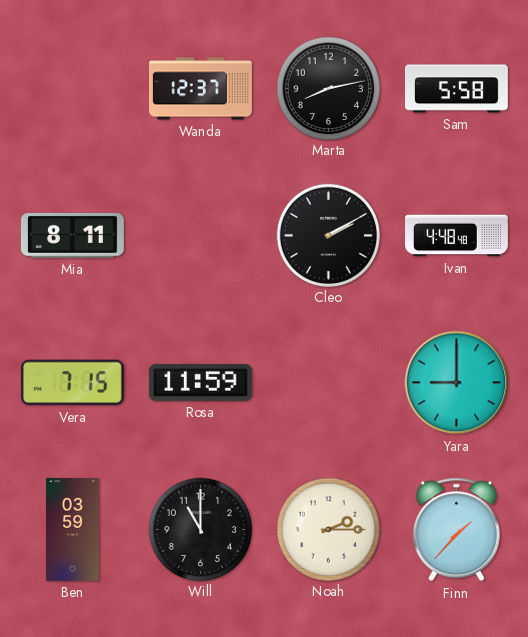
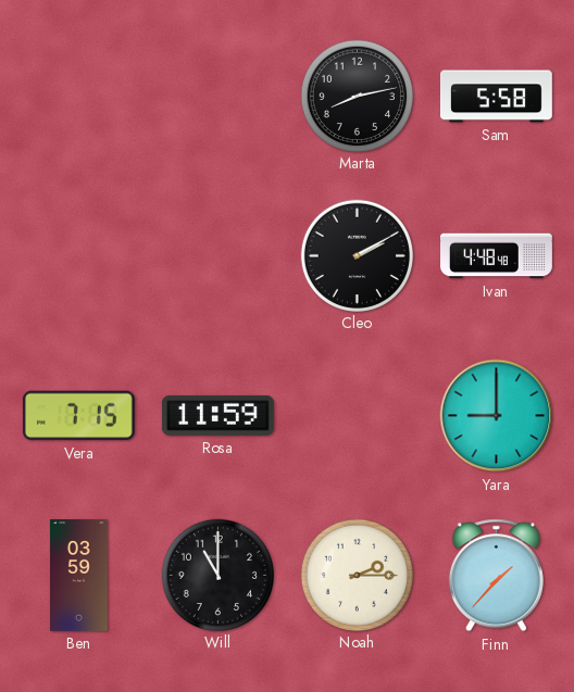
Wanda: 12:37 -> none (201, 89)
Mia: 8:11 -> none (72, 235)
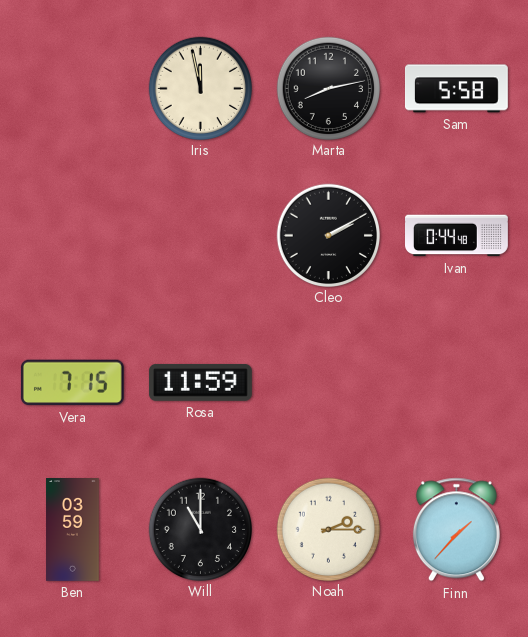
Iris: none -> 11:58 (200, 88)
Ivan: 4:48 -> 0:44 (457, 236)
Yara: 9:00 -> none (497, 416)
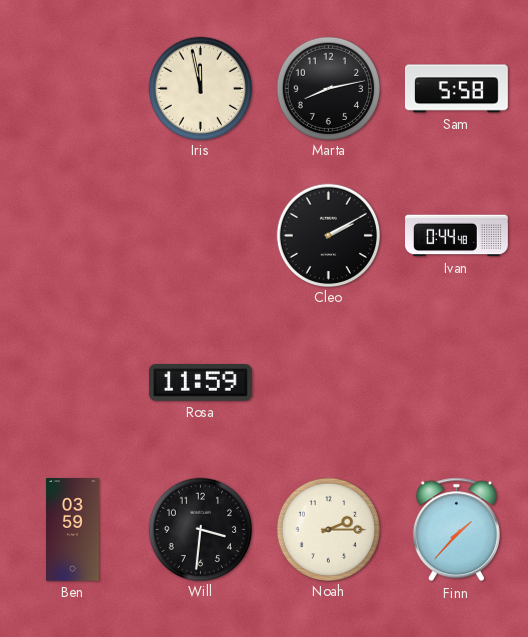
Vera: 7:15 -> none (72, 383)
Will: 11:00 -> 3:31 (200, 529)
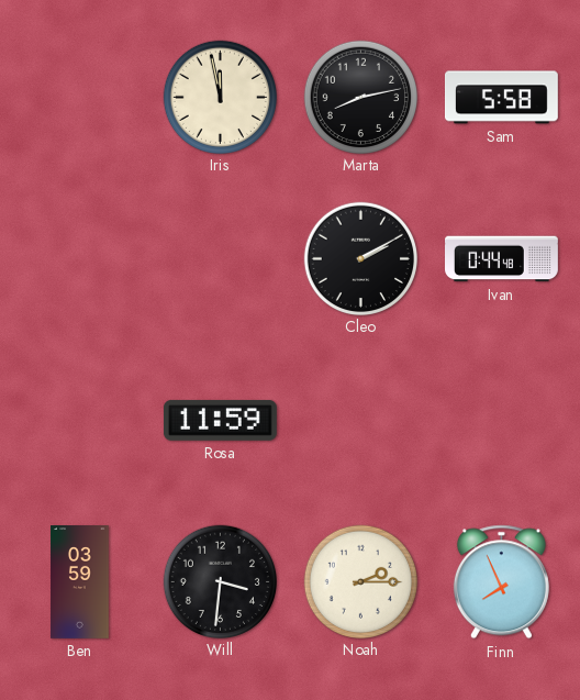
Finn: 1:37 -> 7:56 (501, 582)
